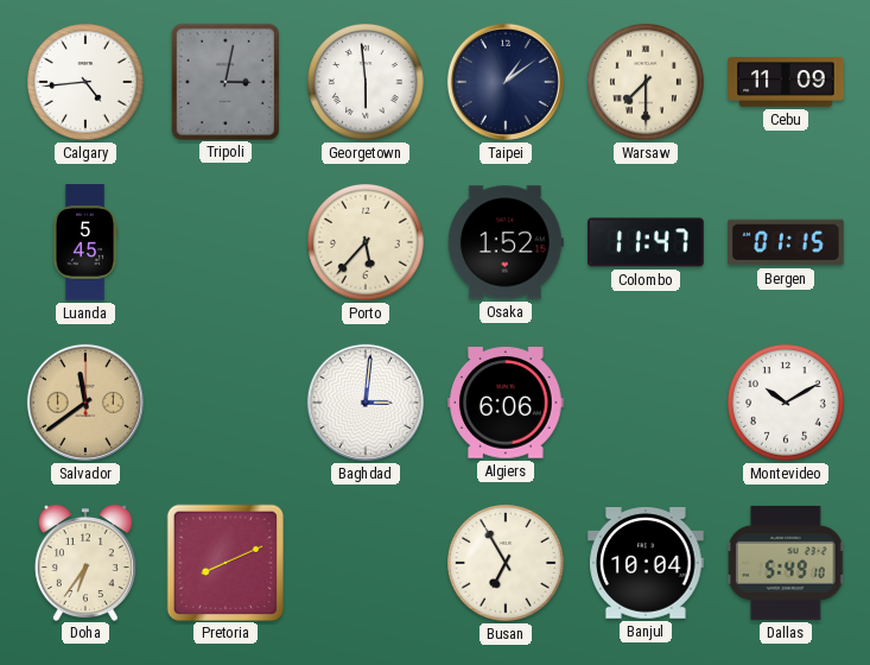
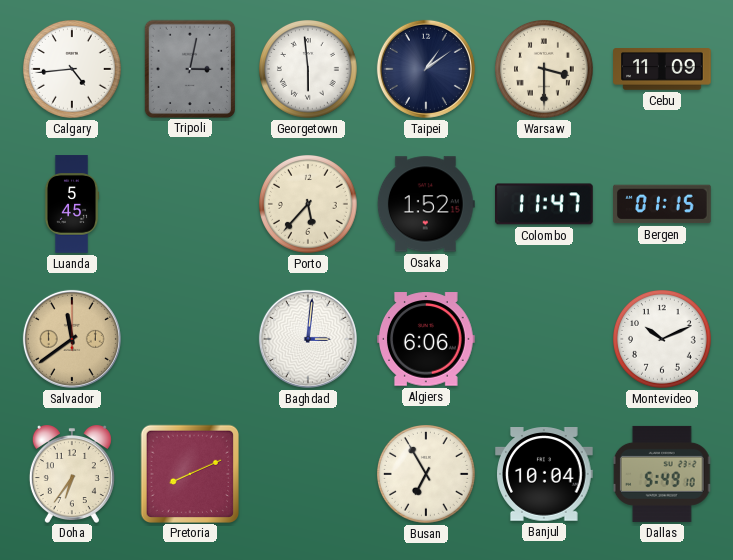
Warsaw: 7:30 -> 3:30 (545, 70)
Montevideo: 10:10 -> 10:11 (663, 340)
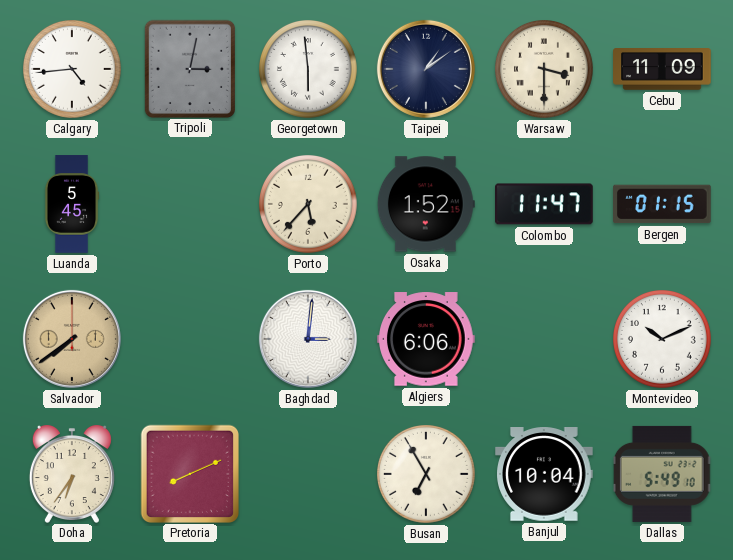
Salvador: 11:39 -> 7:39 (72, 339)
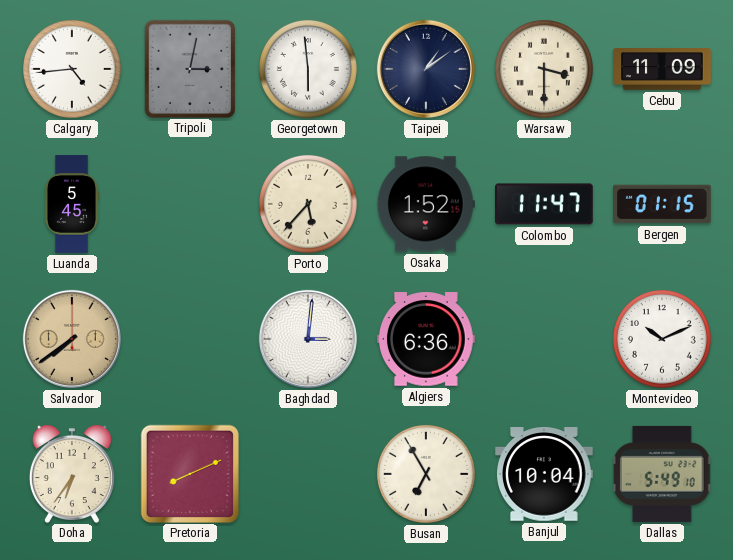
Algiers: 6:06 -> 6:36 (427, 339)
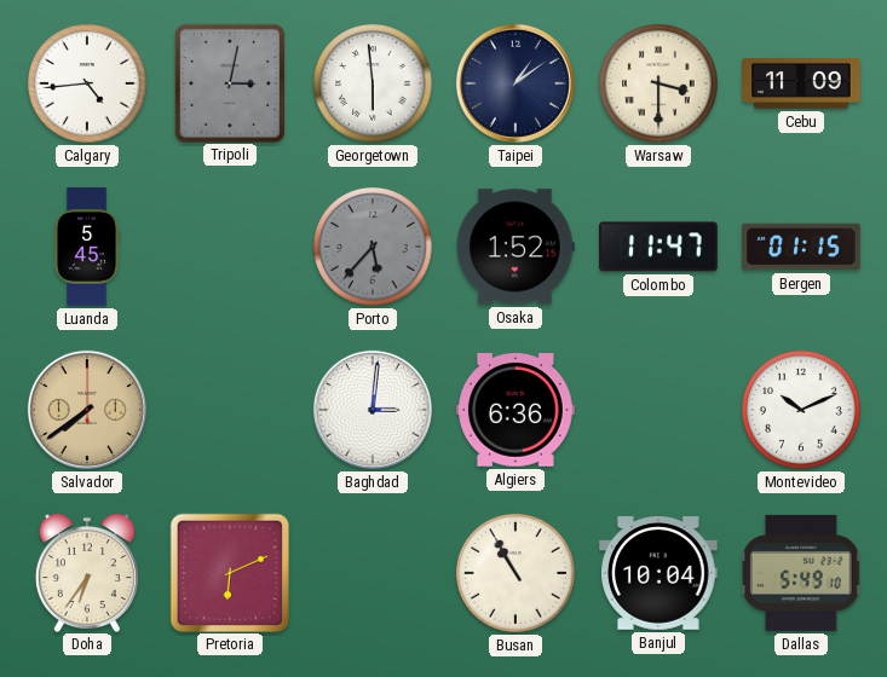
Porto dial: cream -> grey (374, 248)
Pretoria: 8:11 -> 6:11 (229, 572)
Busan: 6:55 -> 10:55 (517, 574)
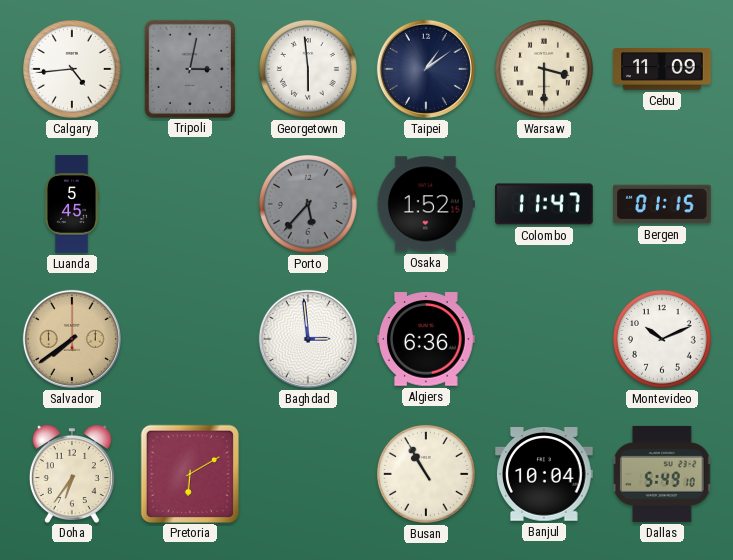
Baghdad: 3:01 -> 2:59 (308, 339)
Pretoria: 6:11 -> 6:10 (189, 473)
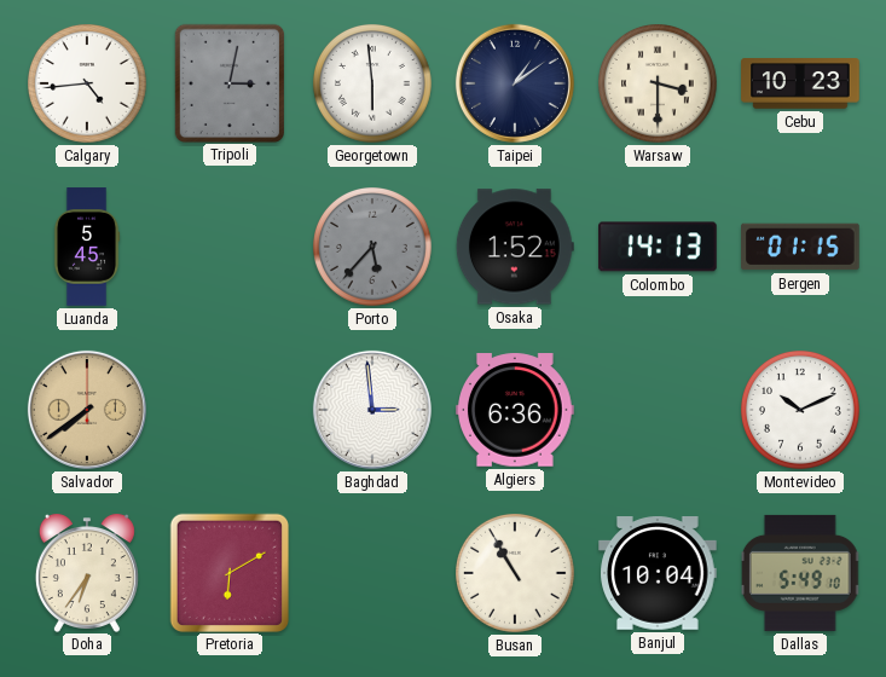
Cebu: 11:09 -> 10:23 (800, 83)
Colombo: 11:47 -> 14:13 (658, 247)
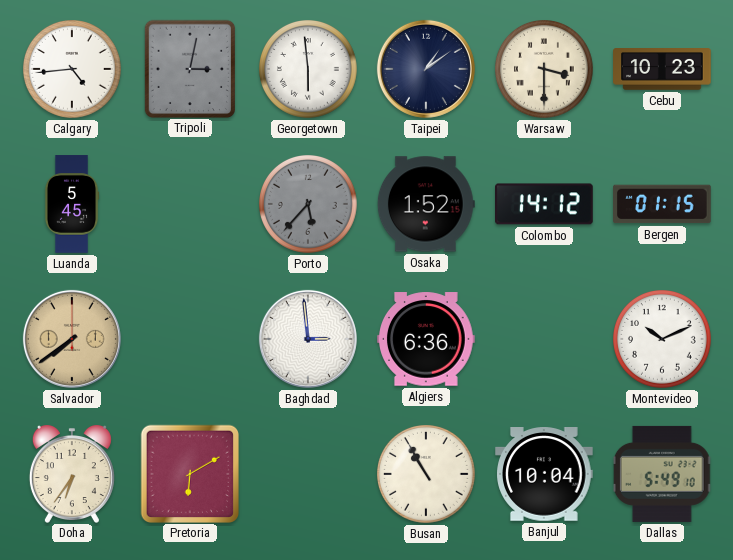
Colombo: 14:13 -> 14:12 (544, 204)
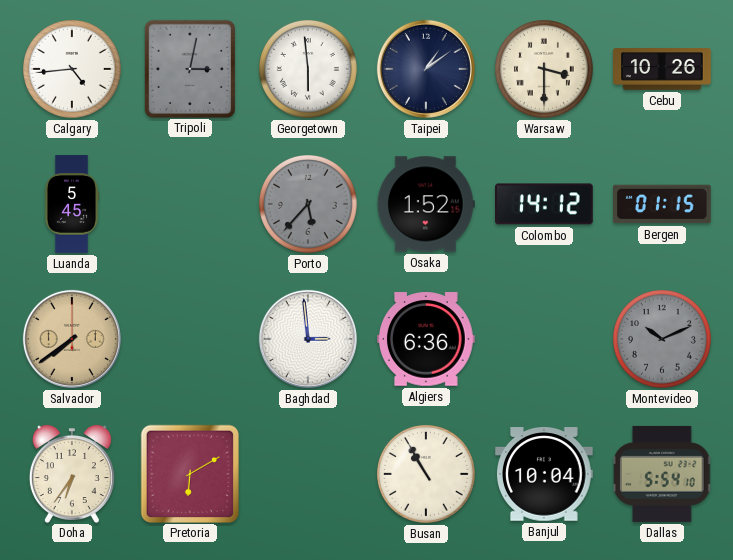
Cebu: 10:23 -> 10:26 (662, 69)
Montevideo dial: white -> grey (663, 340)
Dallas: 5:49 -> 5:54 (662, 474)
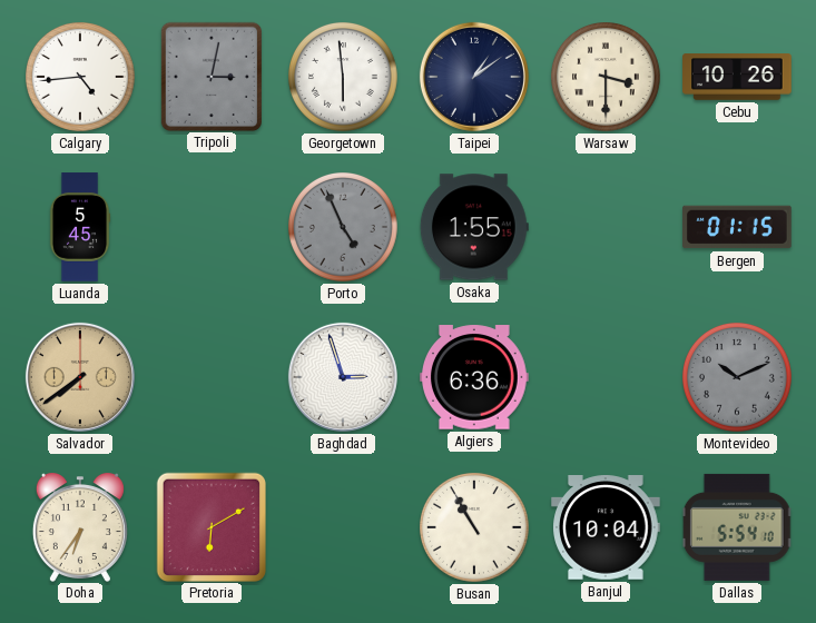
Porto: 5:37 -> 4:56 (344, 228)
Osaka: 1:52 -> 1:55 (474, 227)
Colombo: 14:12 -> none (544, 204)
Baghdad: 2:59 -> 2:57 (343, 377)
